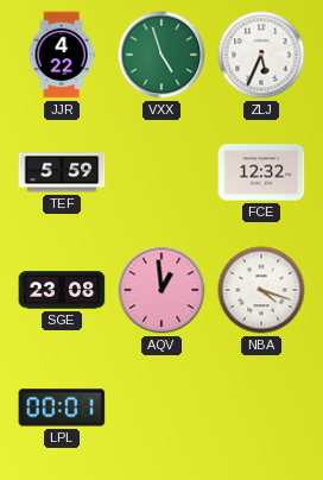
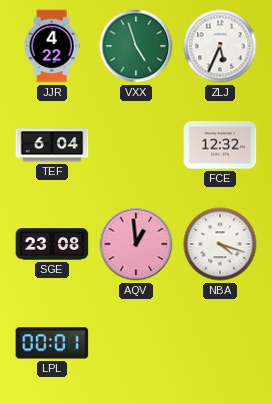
TEF: 5:59 -> 6:04 (52, 145)
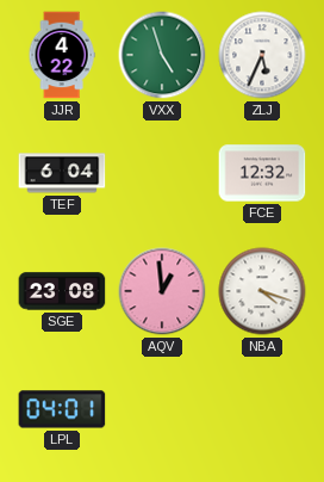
LPL: 00:01 -> 04:01 (62, 409)
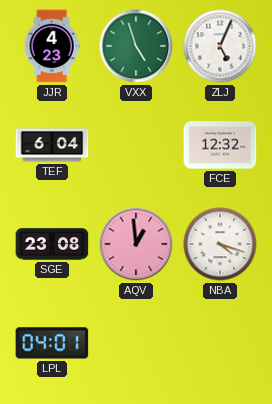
JJR: 4:22 -> 4:23 (52, 46)
ZLJ: 5:34 -> 5:04 (220, 46)
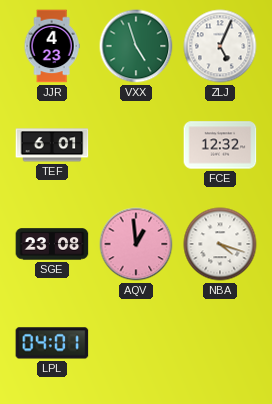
TEF: 6:04 -> 6:01 (52, 145)
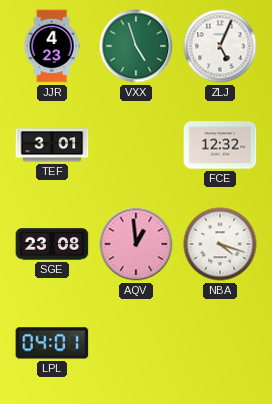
TEF: 6:01 -> 3:01 (52, 145)
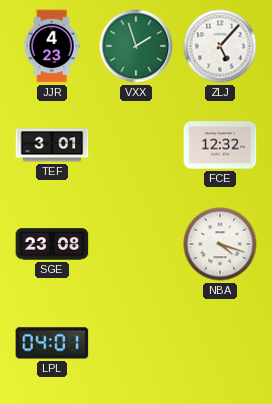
VXX: 4:57 -> 1:57 (136, 46)
ZLJ: 5:04 -> 5:07 (220, 46)
AQV: 12:59 -> none (136, 244)
